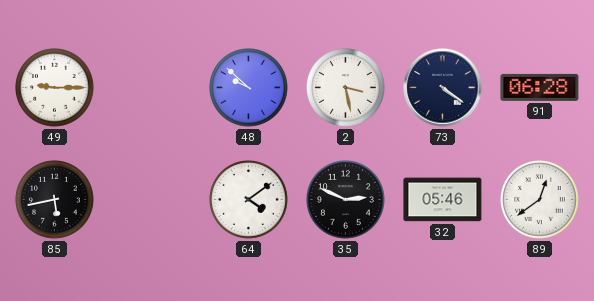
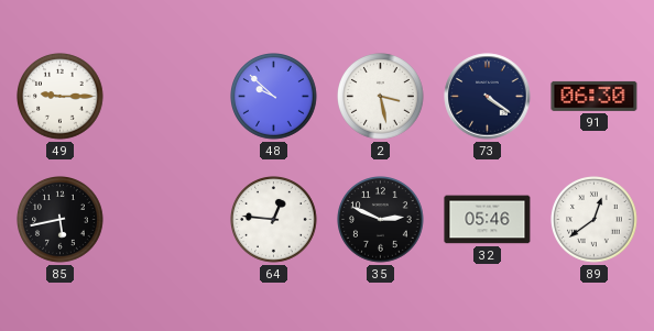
91: 06:28 -> 06:30 (595, 96)
64: 4:09 -> 12:46 (274, 220)
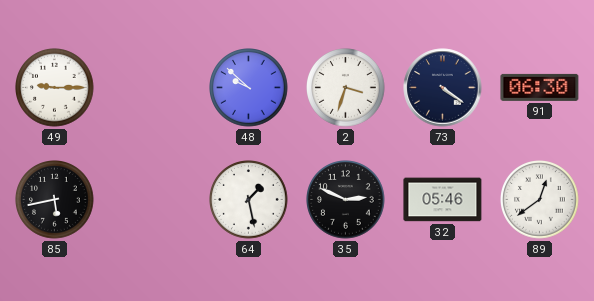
2: 3:28 -> 3:33 (346, 88)
64: 12:46 -> 1:28 (249, 200)
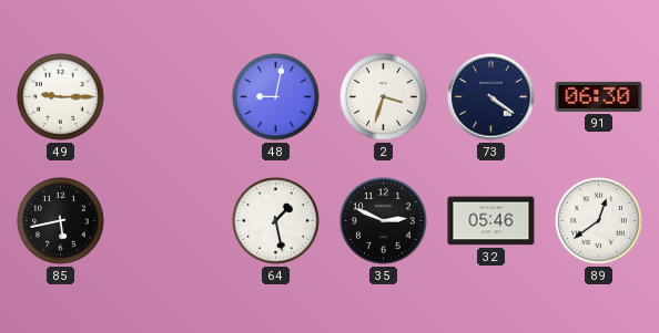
48: 9:52 -> 9:02 (276, 97)
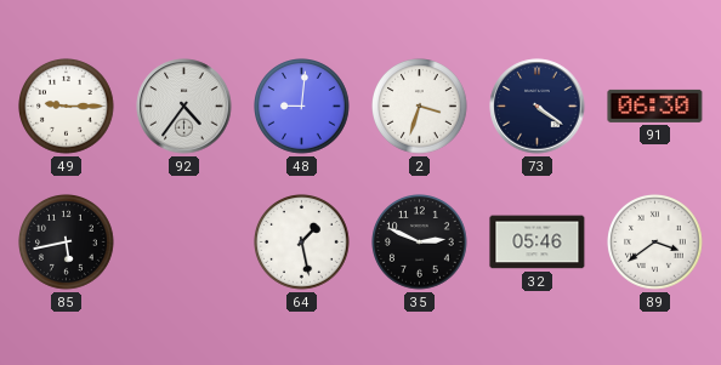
92: none -> 4:36 (184, 107)
48: 9:02 -> 9:01 (302, 107)
89: 12:39 -> 3:39 (655, 243)
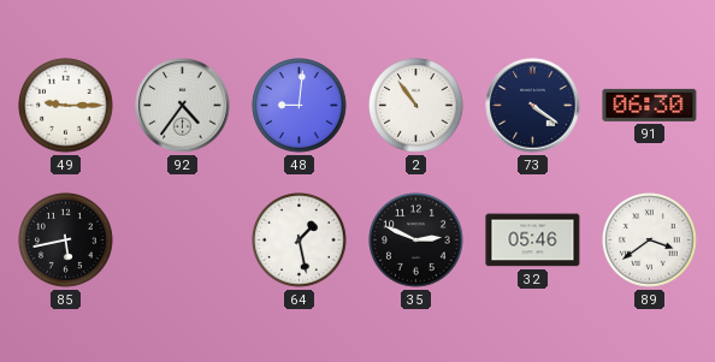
2: 3:33 -> 10:54 (416, 106)
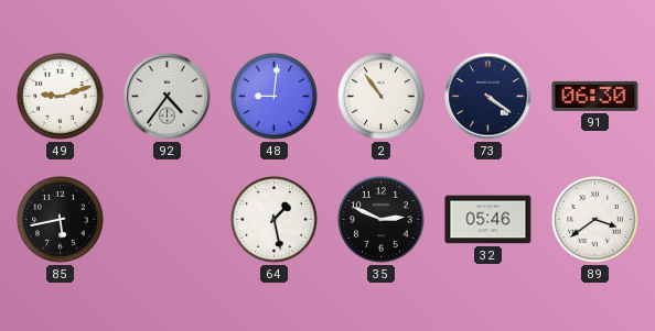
49: 9:15 -> 9:12 (61, 97)
